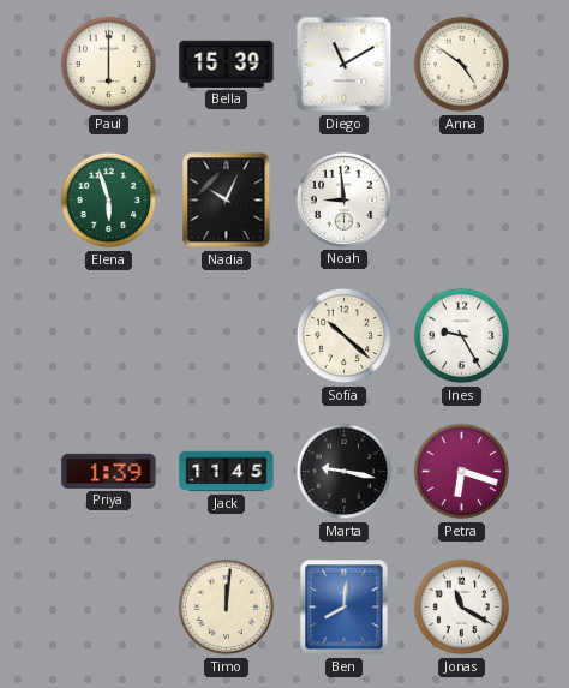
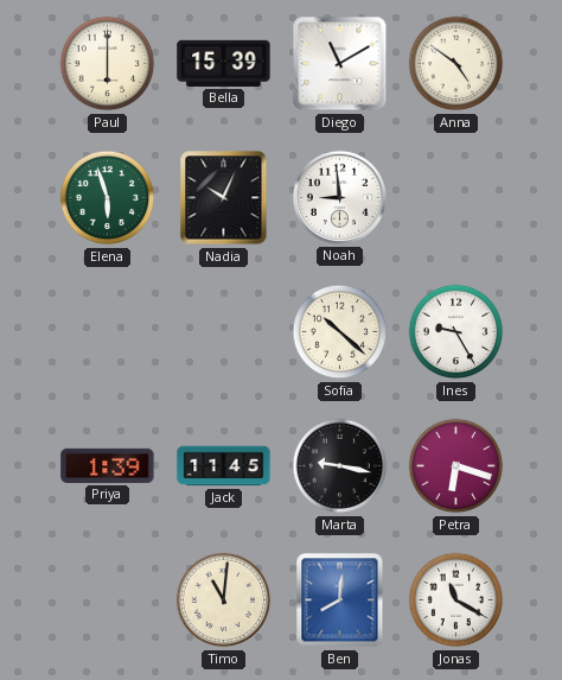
Timo: 12:01 -> 11:01 (224, 600)
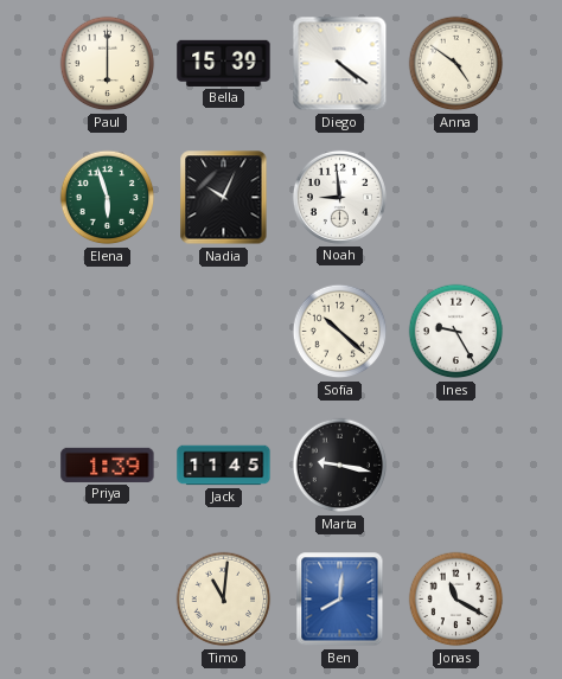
Diego: 11:10 -> 4:21 (340, 64)
Petra: 6:18 -> none (456, 466)
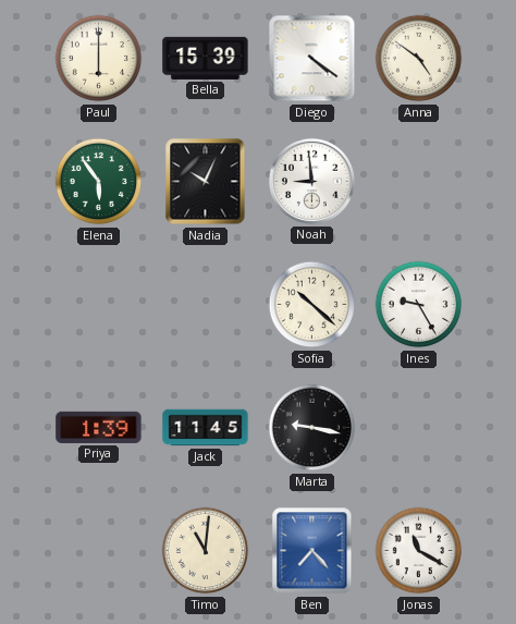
Elena: 5:57 -> 5:54 (99, 182)
Ben: 8:01 -> 7:23 (312, 551)
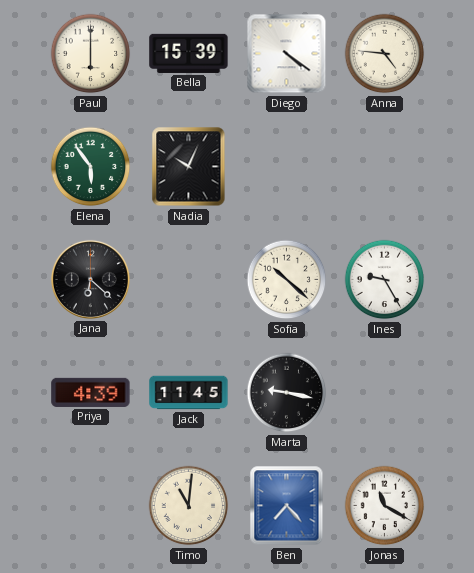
Anna: 4:51 -> 4:46 (385, 54)
Noah: 8:59 -> none (311, 181)
Jana: none -> 6:22 (90, 279)
Priya: 1:39 -> 4:39 (91, 392)
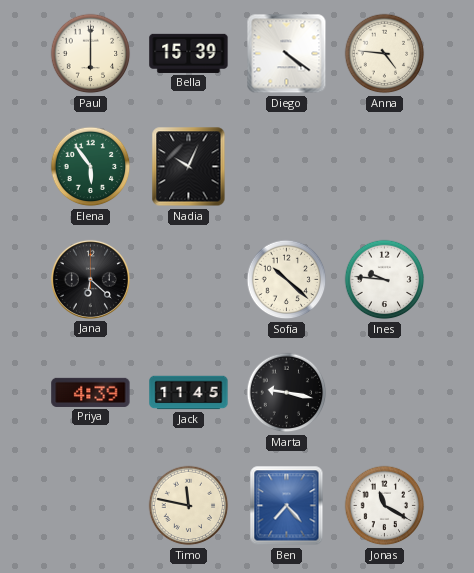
Ines: 9:25 -> 9:46 (385, 280)
Timo: 11:01 -> 11:47 (189, 506)
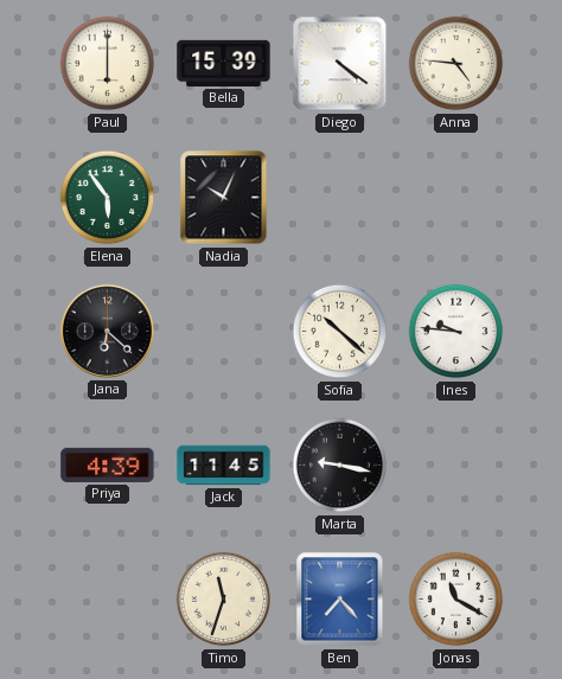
Timo: 11:47 -> 11:33 (224, 600)
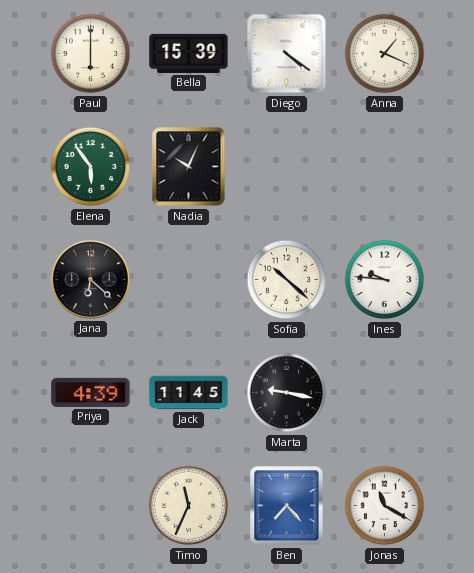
Anna: 4:46 -> 1:19 (385, 54)
Timo: 11:33 -> 11:34 (189, 506)
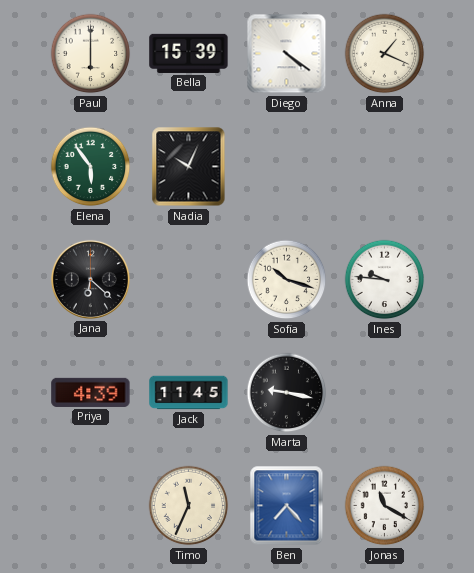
Sofia: 10:22 -> 10:18 (287, 280)
